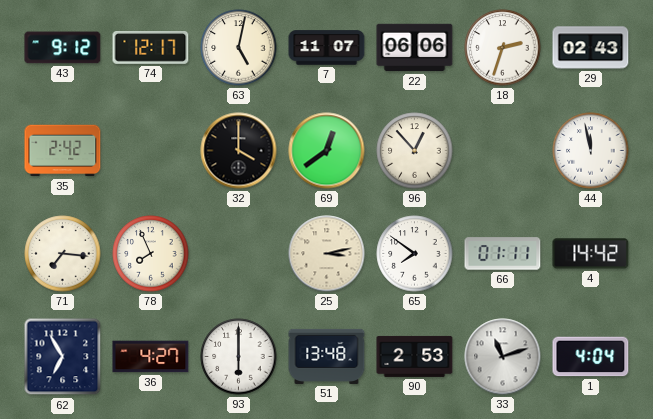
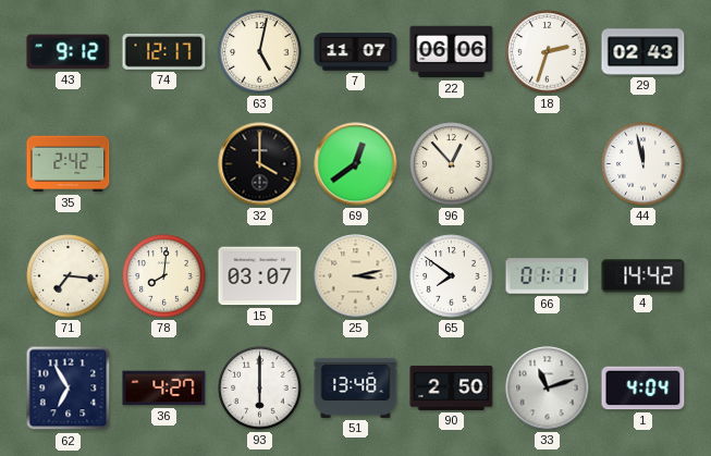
78: 7:56 -> 8:01 (164, 276)
15: none -> 03:07 (260, 276)
90: 2:53 -> 2:50 (452, 387)
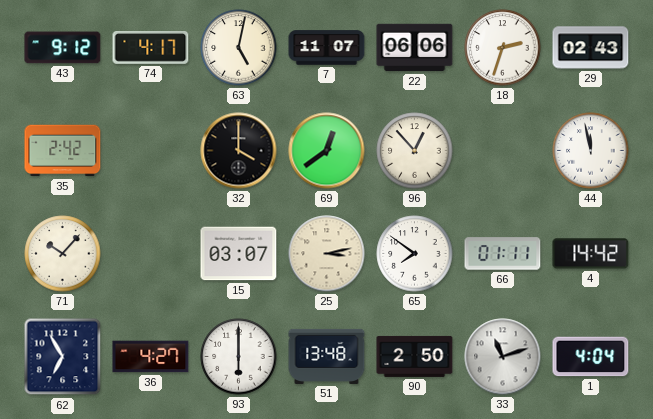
74: 12:17 -> 4:17 (151, 48)
71: 7:16 -> 10:07 (63, 254)
78: 8:01 -> none (164, 276)
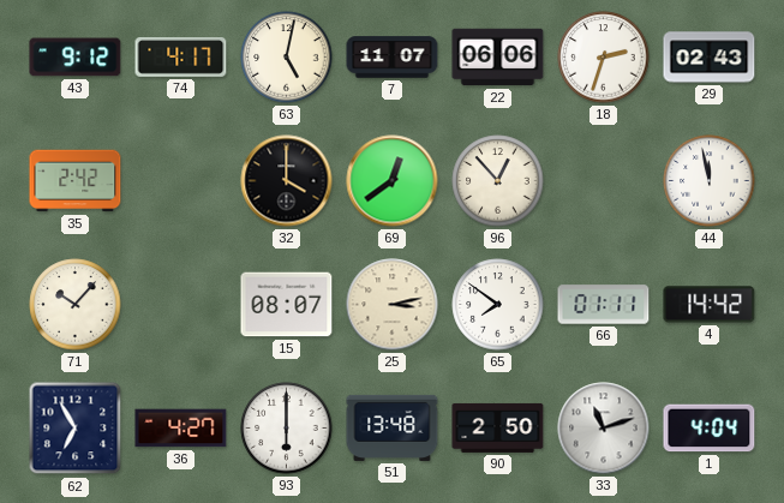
15: 03:07 -> 08:07 (287, 305)
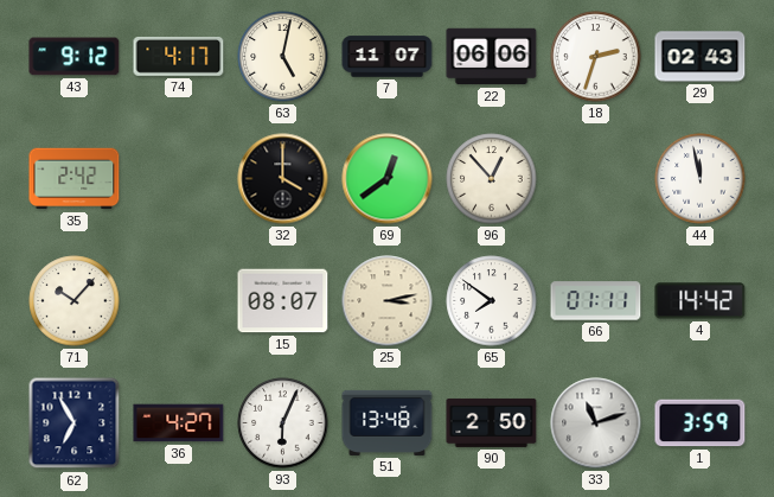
93: 6:00 -> 6:04 (283, 423)
1: 4:04 -> 3:59 (701, 423)
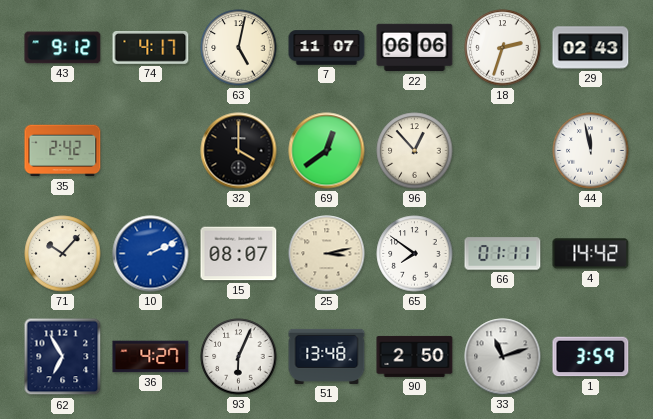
10: none -> 2:11 (151, 254)
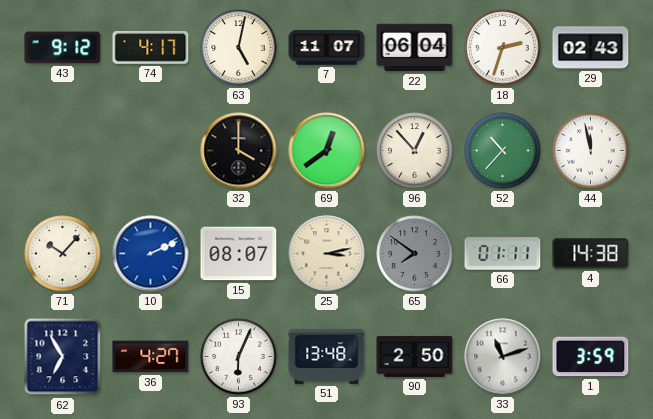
22: 06:06 -> 06:04 (415, 48)
35: 2:42 -> none (63, 151)
52: none -> 10:37 (503, 151)
65 dial: white -> grey (415, 254)
4: 14:42 -> 14:38 (591, 254)
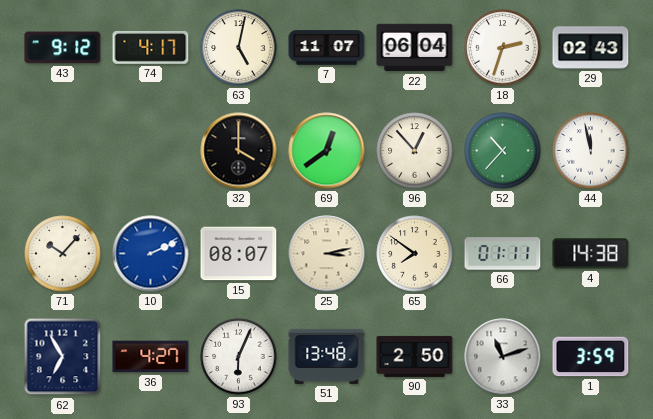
65 dial: grey -> cream (415, 254)
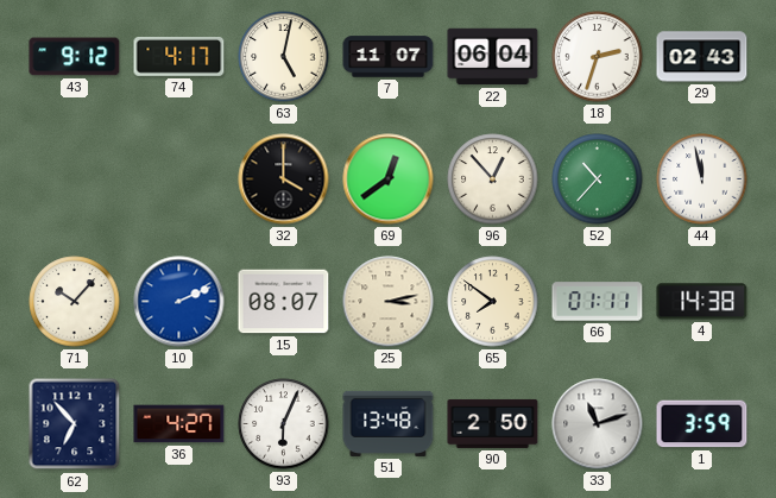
62: 6:55 -> 6:53 (75, 424)
